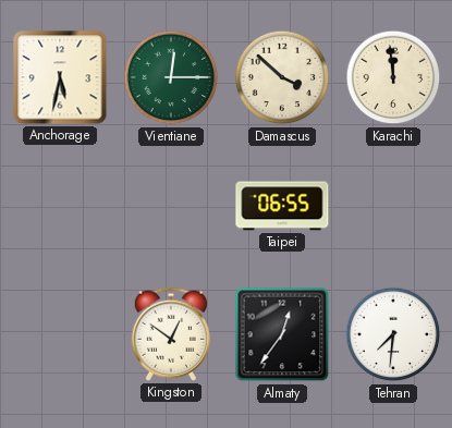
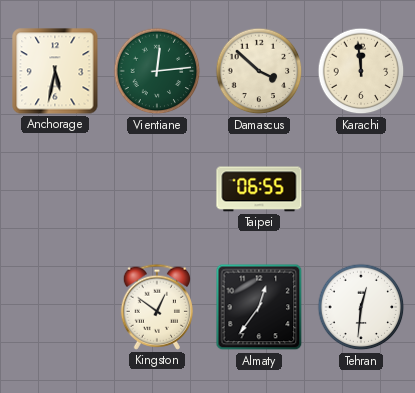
Vientiane: 12:15 -> 12:14 (157, 71)
Tehran: 7:31 -> 12:31 (361, 307)
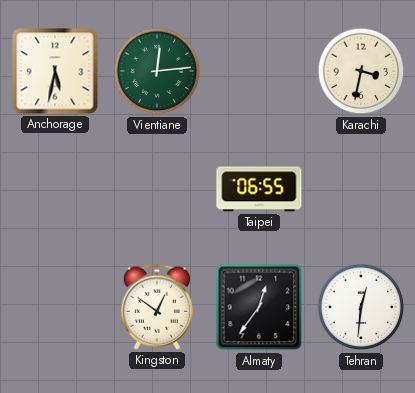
Damascus: 3:52 -> none (259, 71)
Karachi: 11:59 -> 3:32 (361, 71)
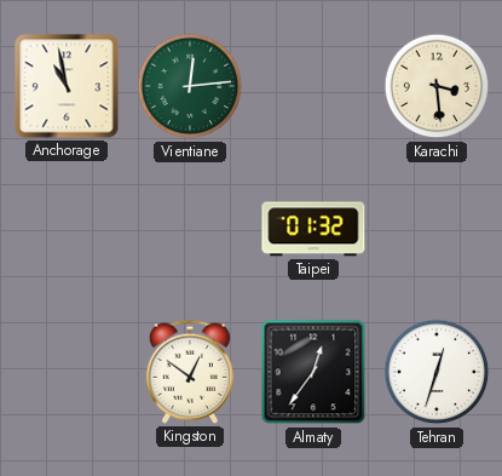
Anchorage: 5:32 -> 10:58 (67, 86)
Karachi: 3:32 -> 3:29 (437, 86)
Taipei: 06:55 -> 01:32 (313, 229)
Tehran: 12:31 -> 12:33 (437, 372)
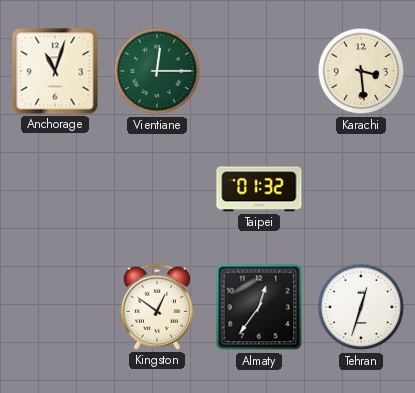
Anchorage: 10:58 -> 11:03 (55, 71)
Vientiane: 12:14 -> 12:15 (157, 71)
